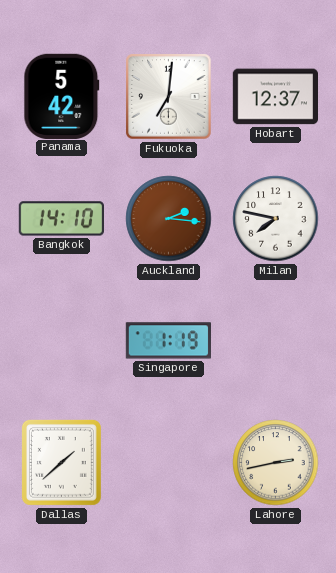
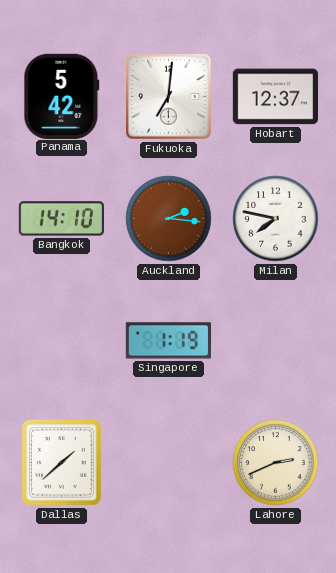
Lahore: 2:43 -> 2:41 (276, 463)
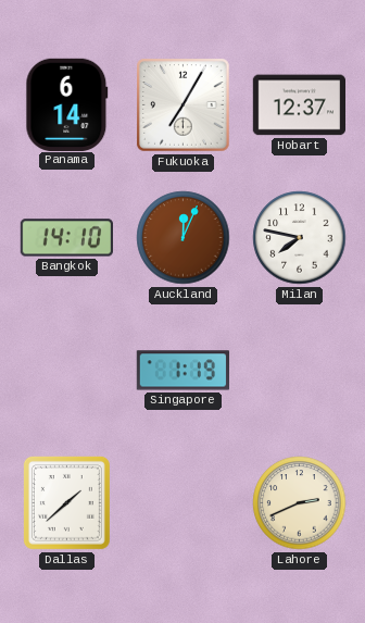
Panama: 5:42 -> 6:14 (67, 104)
Fukuoka: 7:01 -> 7:05 (184, 105)
Auckland: 2:16 -> 12:04 (184, 238)
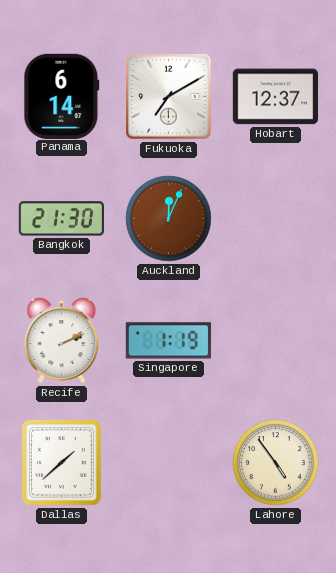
Fukuoka: 7:05 -> 7:10 (169, 97)
Bangkok: 14:10 -> 21:30 (61, 219)
Milan: 7:47 -> none (300, 238)
Recife: none -> 2:11 (62, 341)
Lahore: 2:41 -> 4:54 (276, 463)
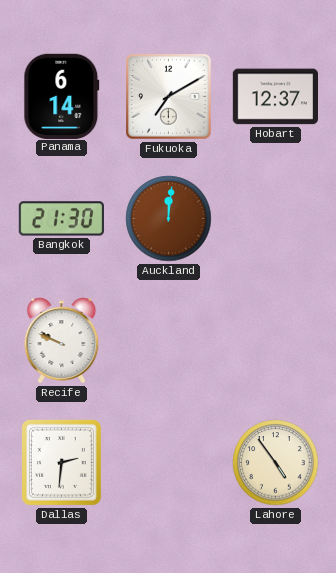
Auckland: 12:04 -> 12:01 (169, 219)
Recife: 2:11 -> 9:49 (62, 341)
Singapore: 1:19 -> none (168, 341)
Dallas: 1:38 -> 2:31 (61, 462)
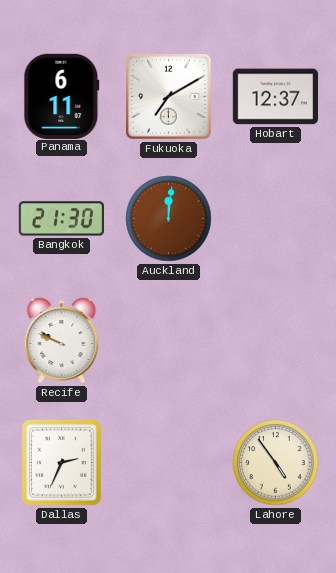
Panama: 6:14 -> 6:11 (62, 96)
Dallas: 2:31 -> 2:34 (61, 462)
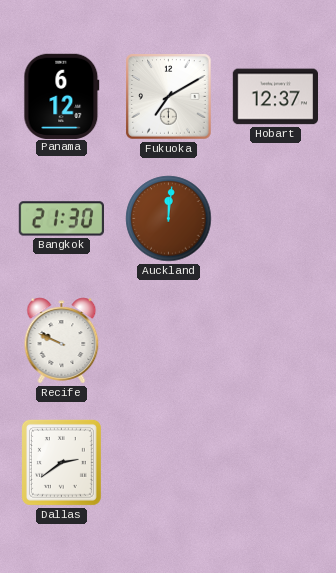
Panama: 6:11 -> 6:12 (62, 96)
Dallas: 2:34 -> 2:39 (61, 462)
Lahore: 4:54 -> none (276, 463)
